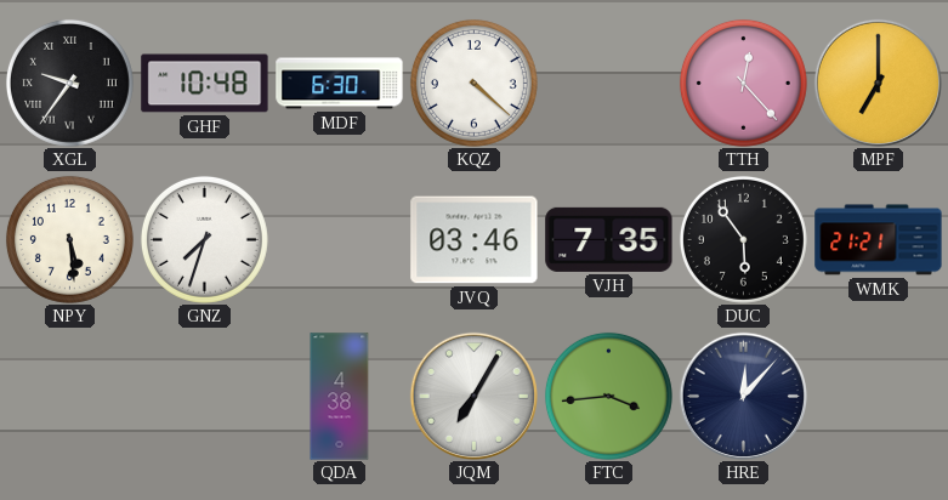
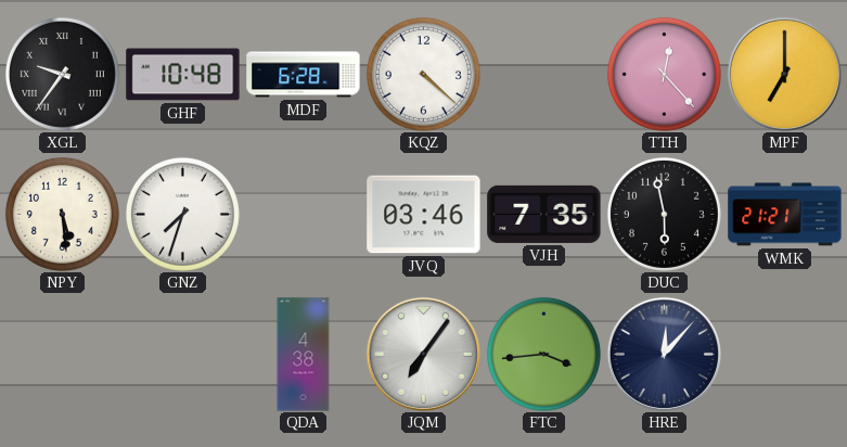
MDF: 6:30 -> 6:28 (304, 75)
DUC: 5:54 -> 5:58 (664, 214)
JQM: 7:05 -> 7:06 (423, 354)
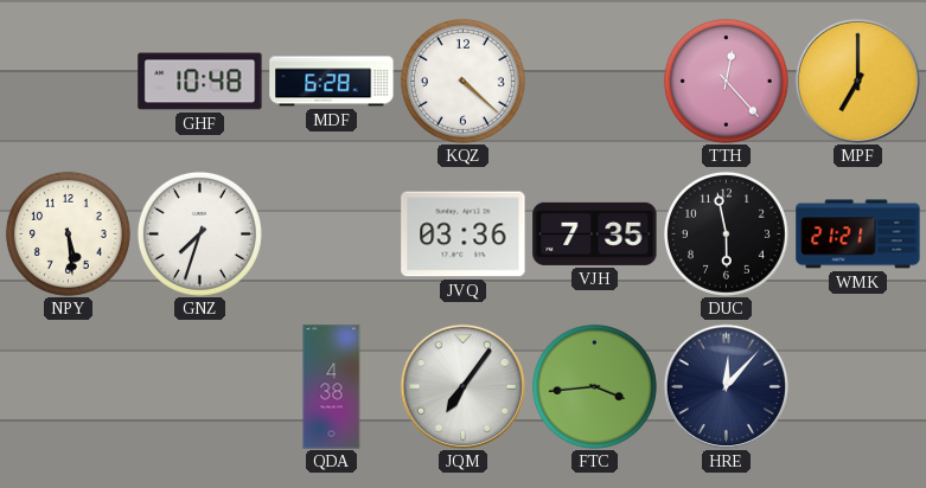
XGL: 9:36 -> none (62, 74)
JVQ: 03:46 -> 03:36 (464, 235)
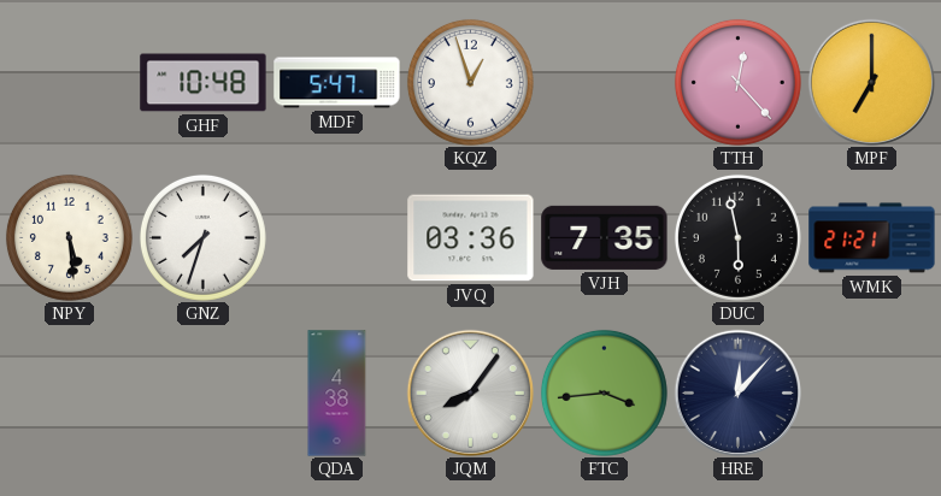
MDF: 6:28 -> 5:47 (337, 83)
KQZ: 4:22 -> 12:57 (470, 82)
JQM: 7:06 -> 8:06 (470, 392)
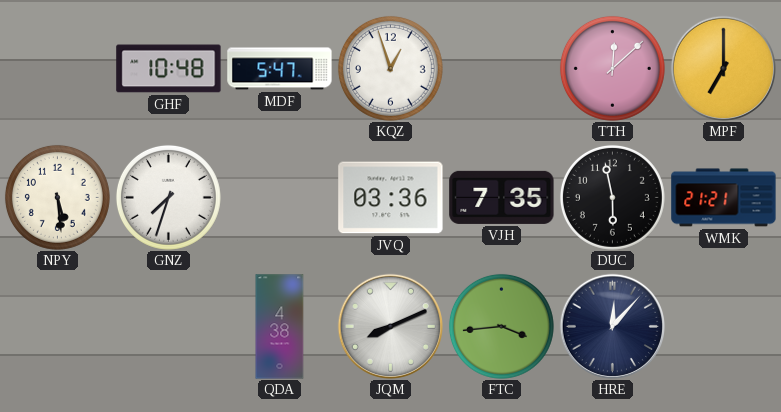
TTH: 12:23 -> 12:08 (612, 68)
JQM: 8:06 -> 8:11 (390, 326)
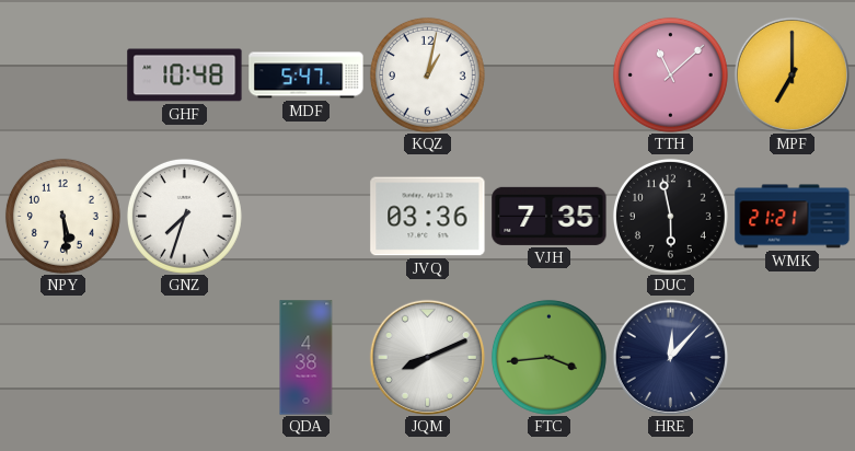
KQZ: 12:57 -> 1:02 (427, 74)
TTH: 12:08 -> 11:08 (670, 74)
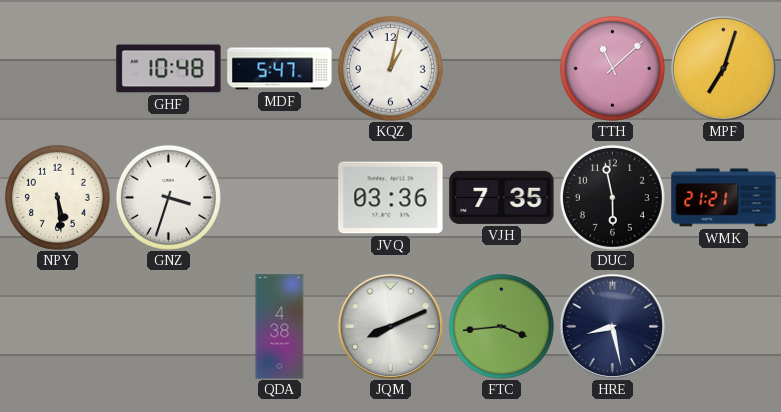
MPF: 7:00 -> 7:03 (723, 68)
GNZ: 7:33 -> 3:33 (168, 197)
HRE: 12:07 -> 8:28 (612, 326)
